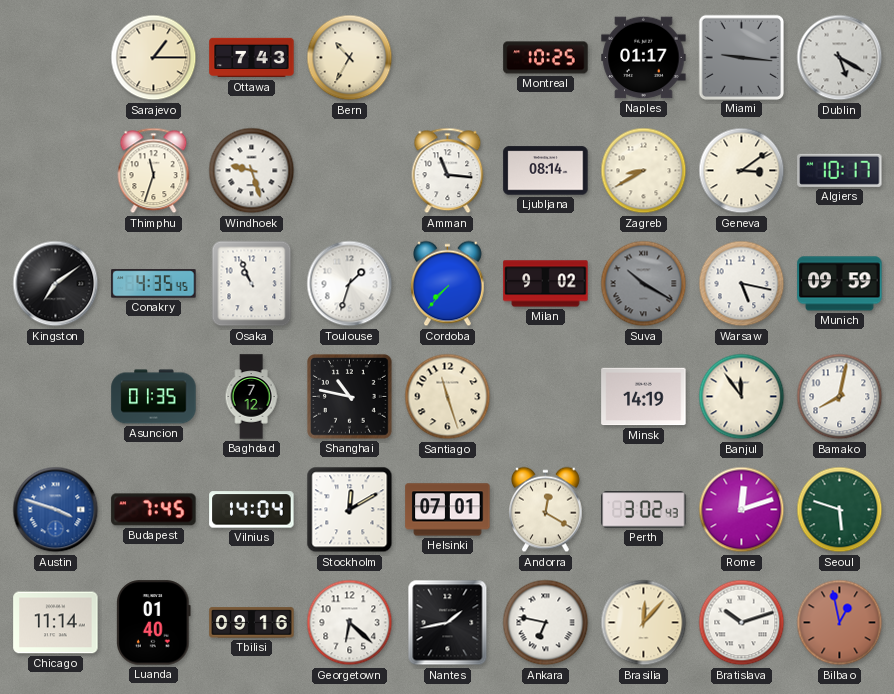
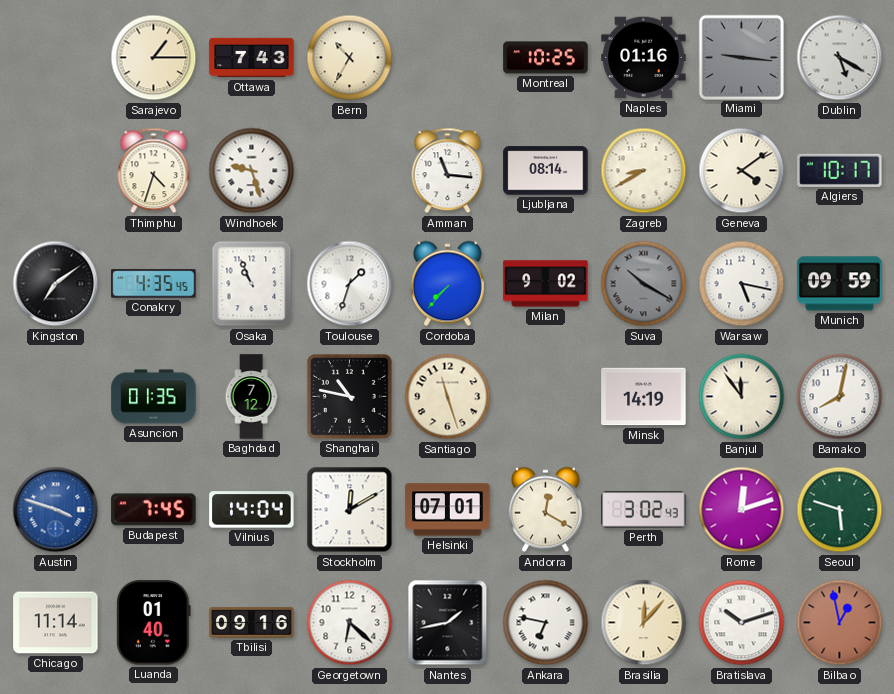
Naples: 01:17 -> 01:16 (644, 58)
Thimphu: 11:33 -> 4:33 (154, 171)
Geneva: 3:09 -> 4:09 (742, 171)
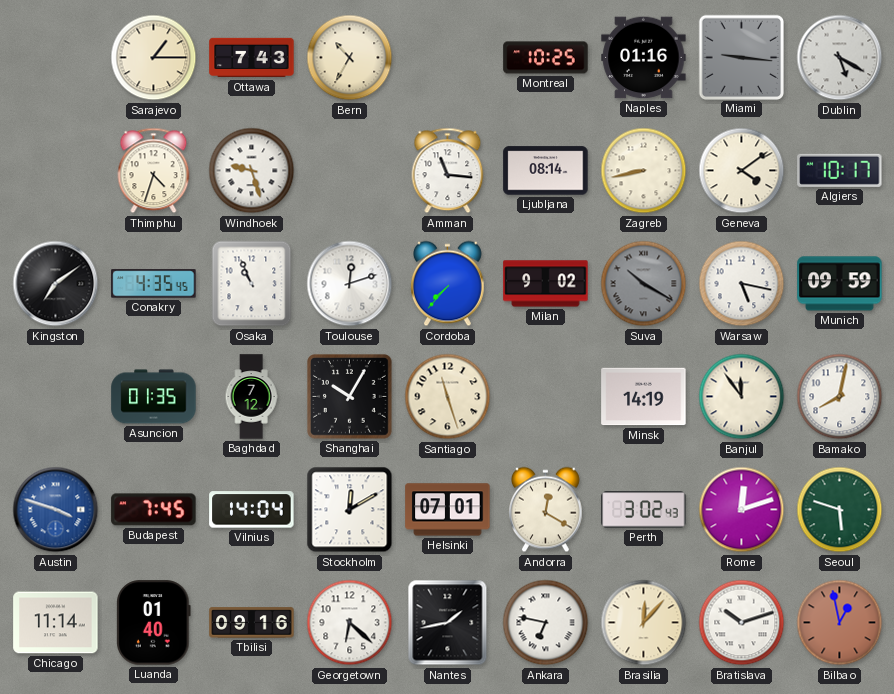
Zagreb: 8:40 -> 8:43 (644, 171)
Toulouse: 1:33 -> 12:12 (350, 284)
Shanghai: 10:47 -> 10:05 (350, 397)
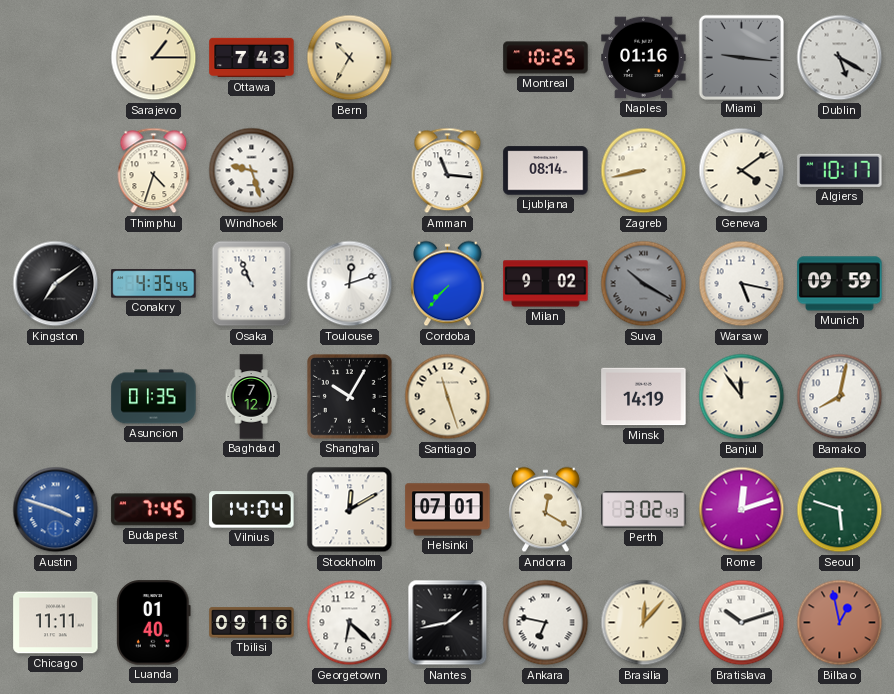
Chicago: 11:14 -> 11:11 (56, 623)
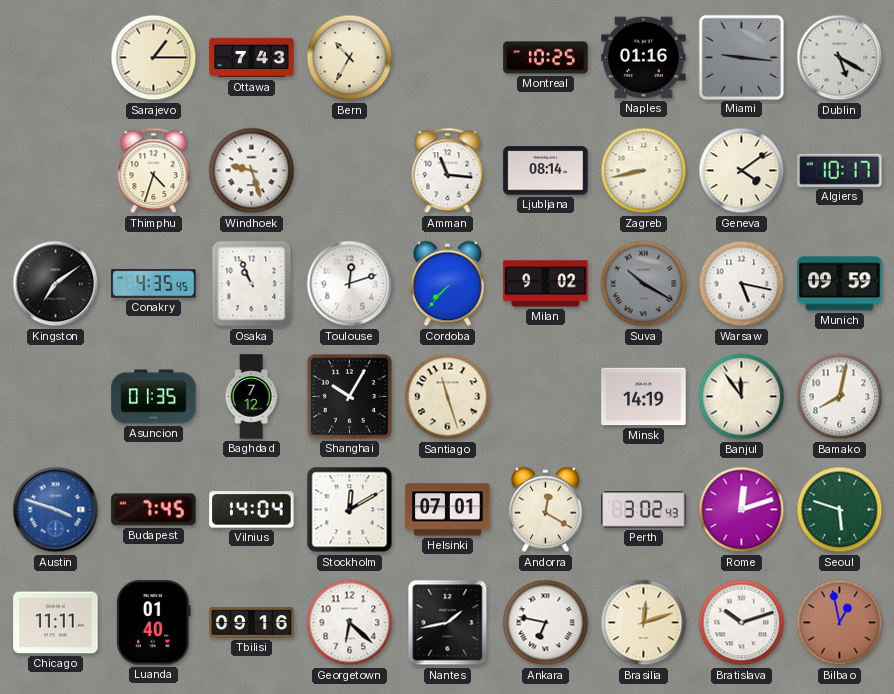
Brasilia: 12:07 -> 12:12 (644, 623)
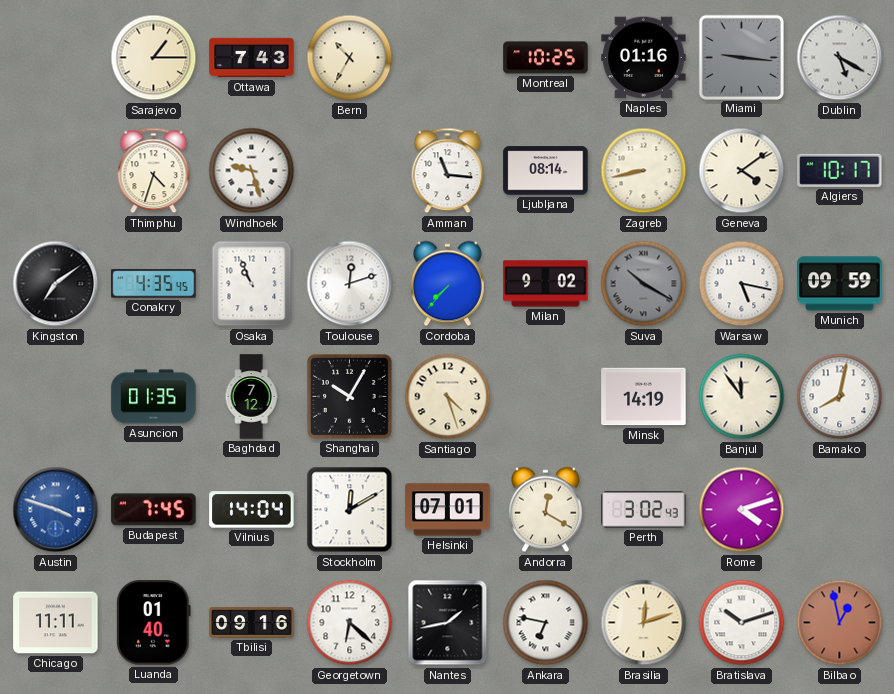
Santiago: 11:27 -> 4:27 (448, 397)
Rome: 12:12 -> 4:12 (742, 510)
Seoul: 5:48 -> none (840, 510)
